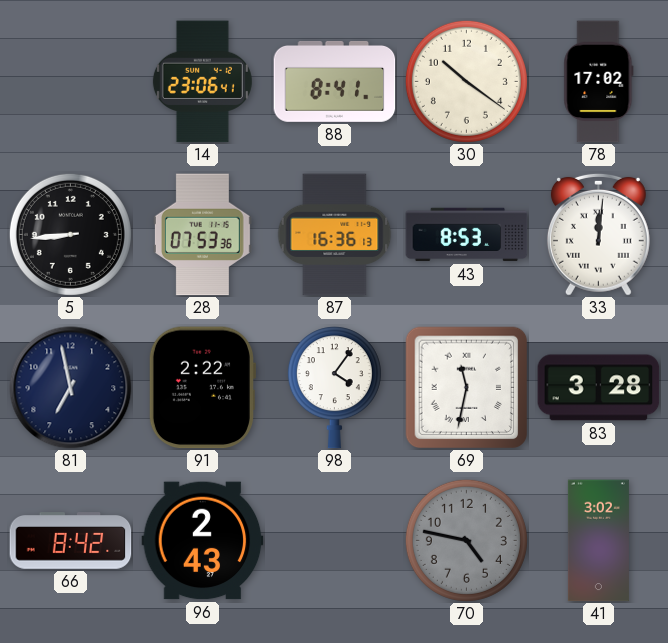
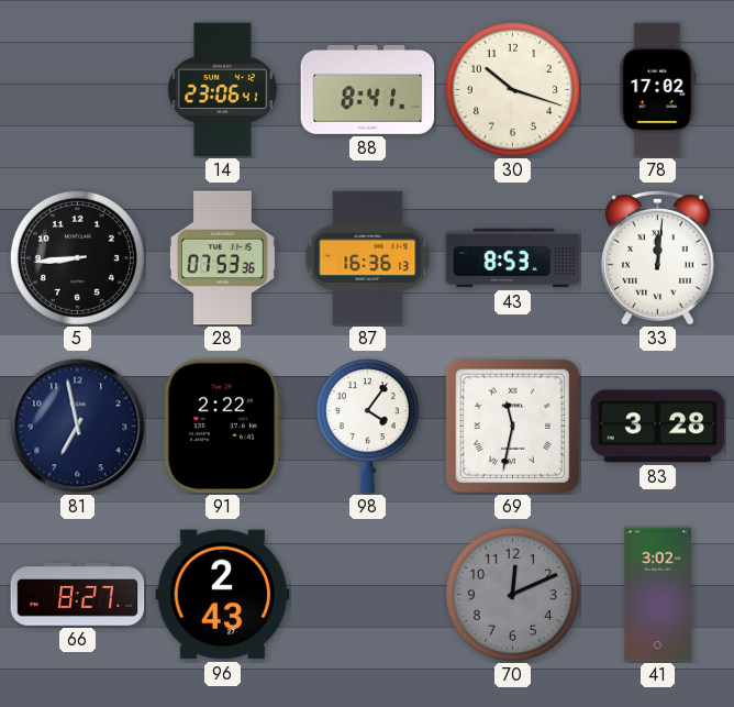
30: 10:21 -> 10:18 (512, 89)
66: 8:42 -> 8:27 (78, 595)
70: 4:47 -> 12:11 (512, 594)
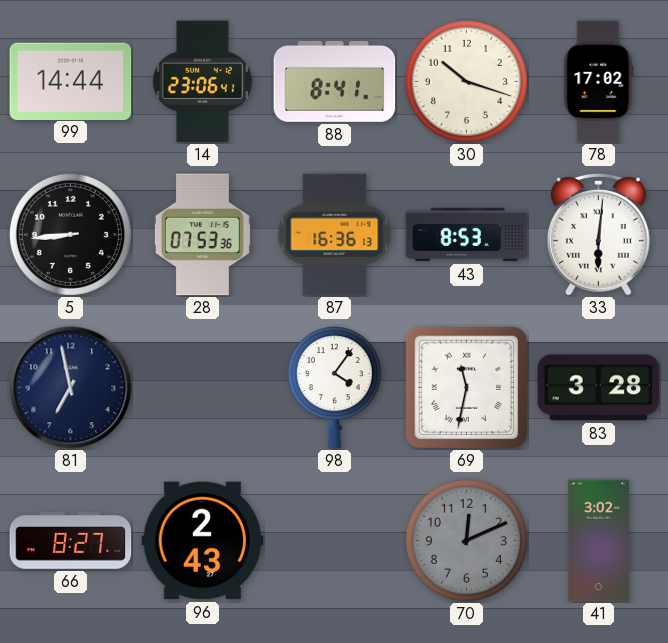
99: none -> 14:44 (71, 81)
33: 12:01 -> 6:01 (598, 234)
91: 2:22 -> none (221, 427)
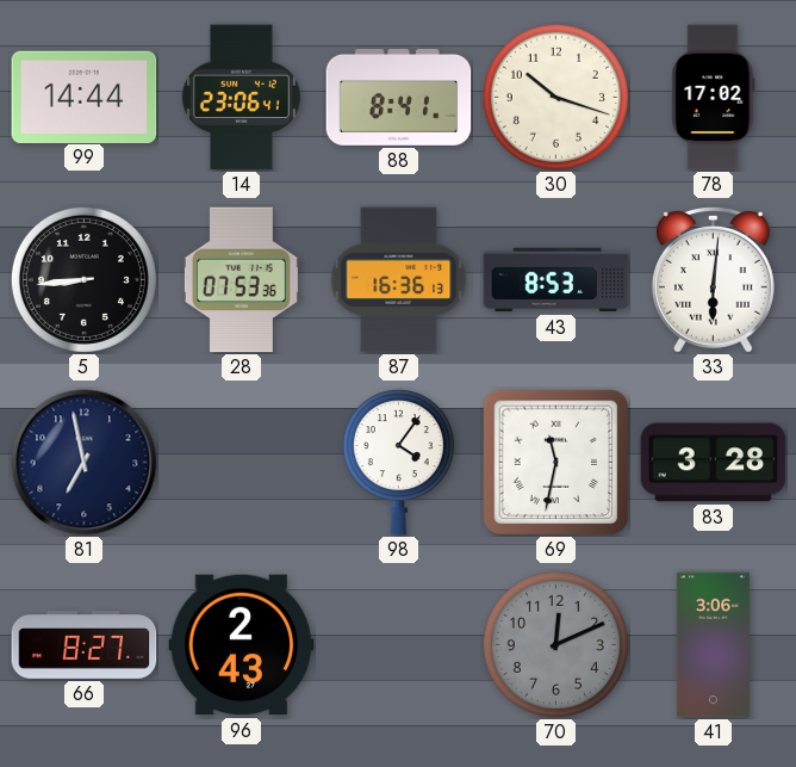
41: 3:02 -> 3:06 (713, 645)
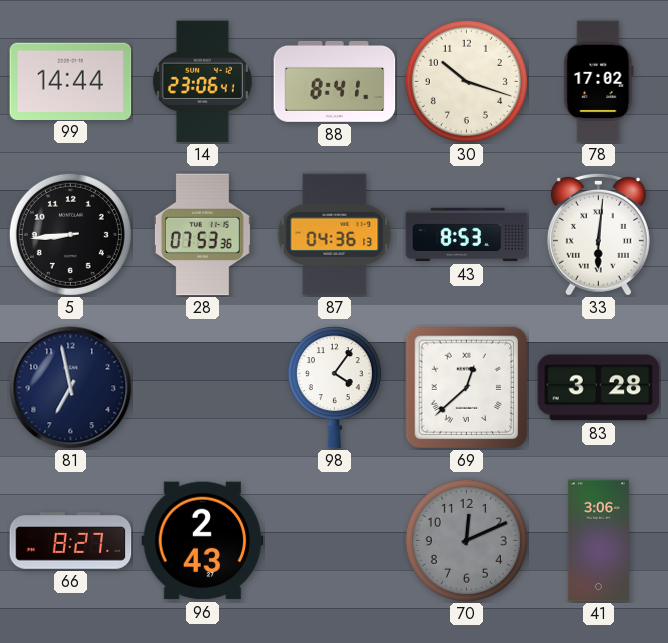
87: 16:36 -> 04:36 (335, 235)
69: 11:32 -> 12:38 (466, 388)
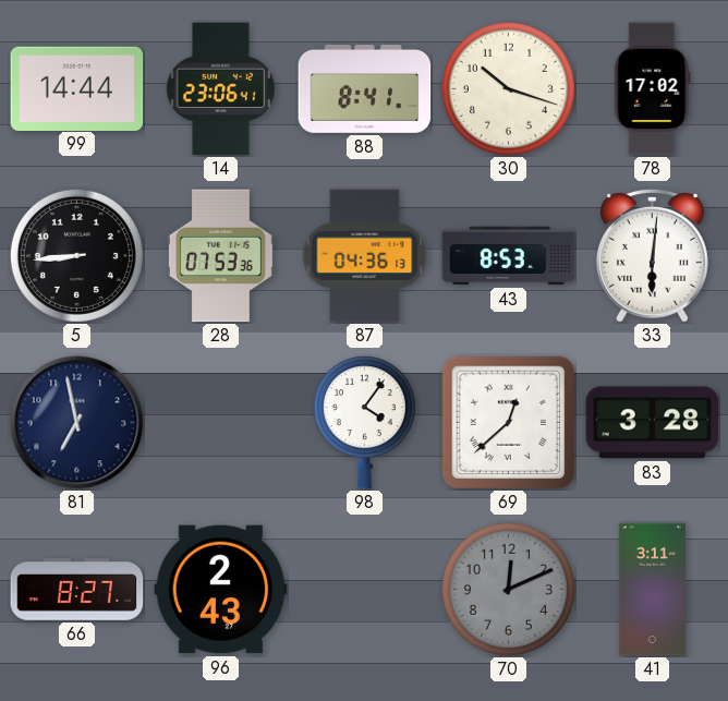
41: 3:06 -> 3:11 (652, 590)
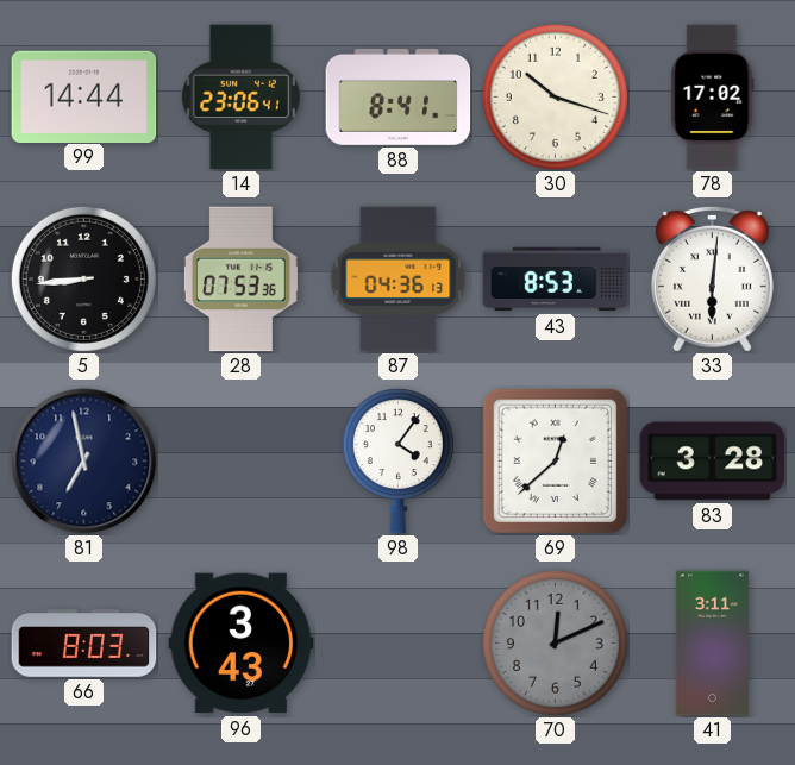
66: 8:27 -> 8:03 (84, 644)
96: 2:43 -> 3:43 (242, 644)
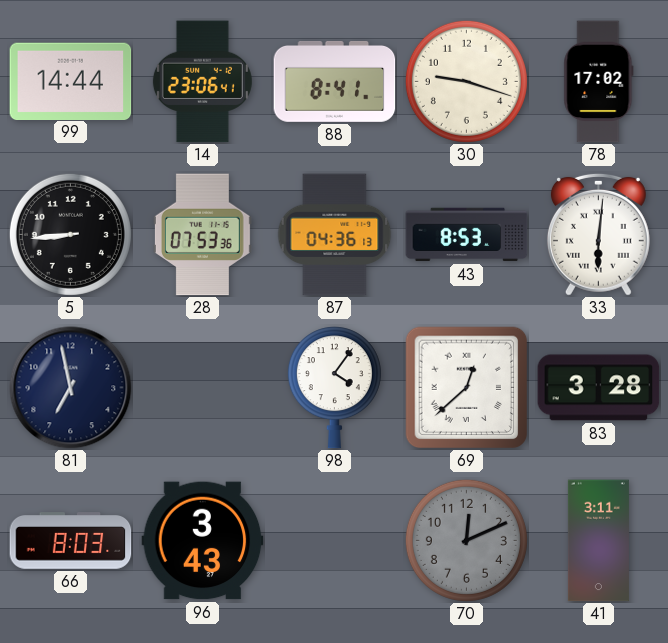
30: 10:18 -> 9:18 (466, 81)
